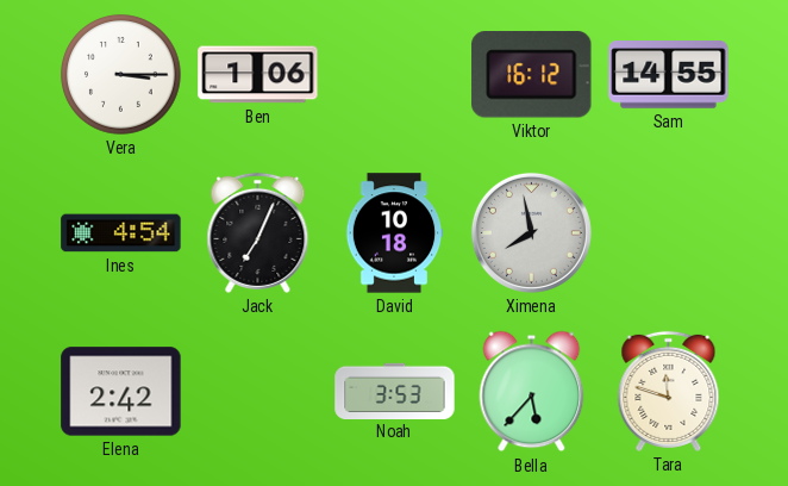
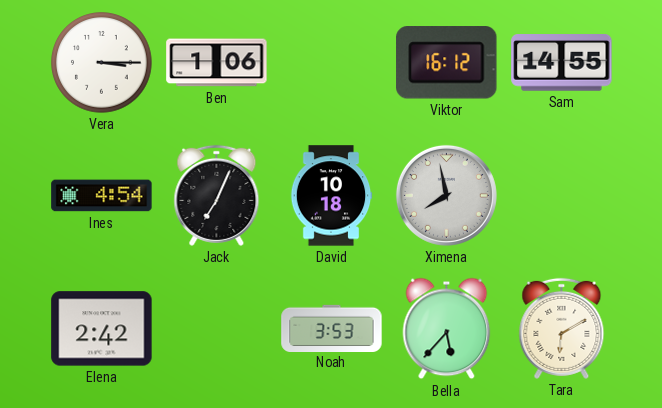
Tara: 11:48 -> 6:10 (562, 328)
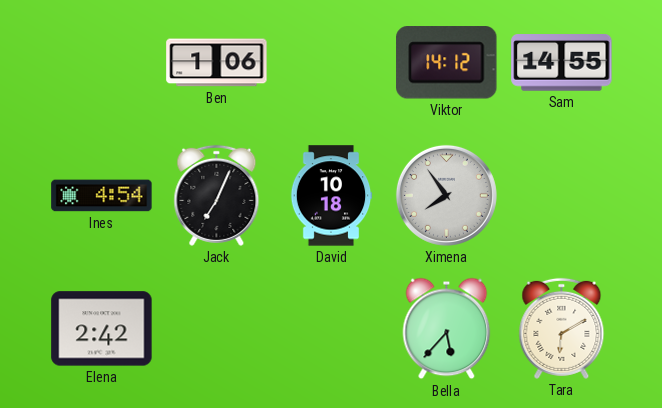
Vera: 3:15 -> none (102, 63)
Viktor: 16:12 -> 14:12 (447, 63)
Ximena: 7:58 -> 7:54 (446, 195)
Noah: 3:53 -> none (332, 328)
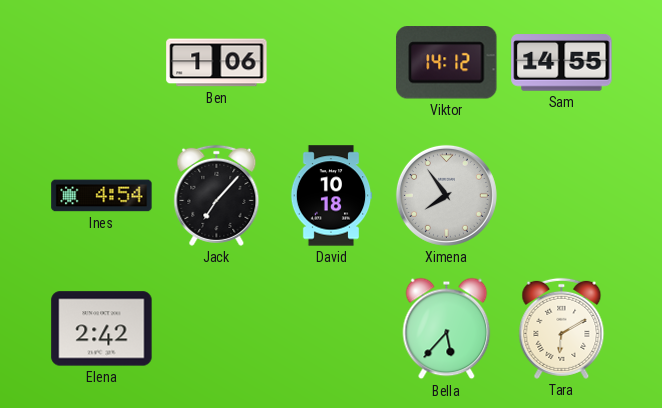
Jack: 7:04 -> 7:07 (217, 195)
